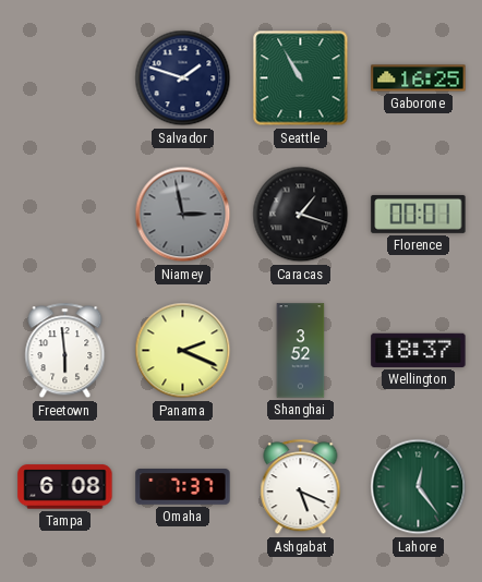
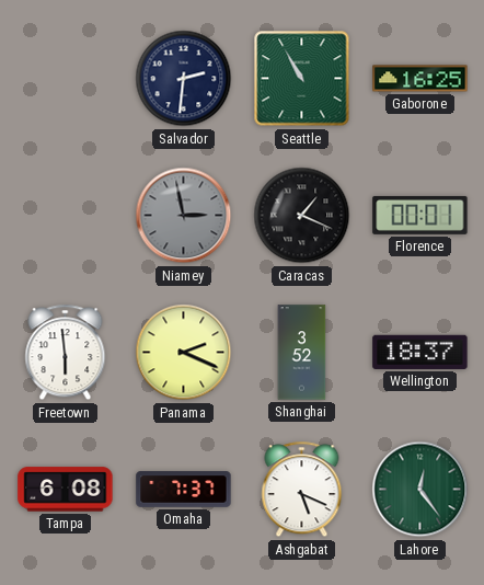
Salvador: 1:48 -> 2:31 (184, 79)
Caracas: 1:18 -> 1:19 (302, 216)
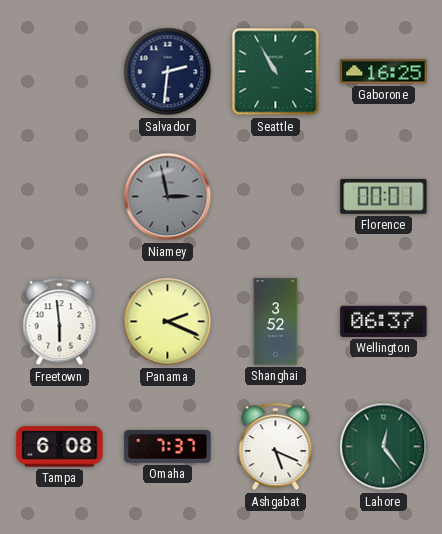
Caracas: 1:19 -> none (302, 216)
Wellington: 18:37 -> 06:37 (384, 321)
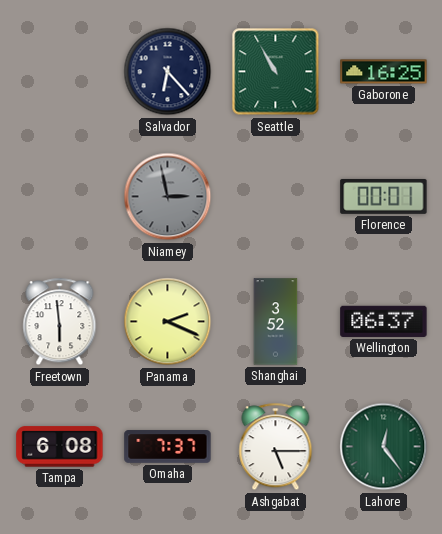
Salvador: 2:31 -> 6:23 (168, 72)
Ashgabat: 5:19 -> 5:15 (276, 447)
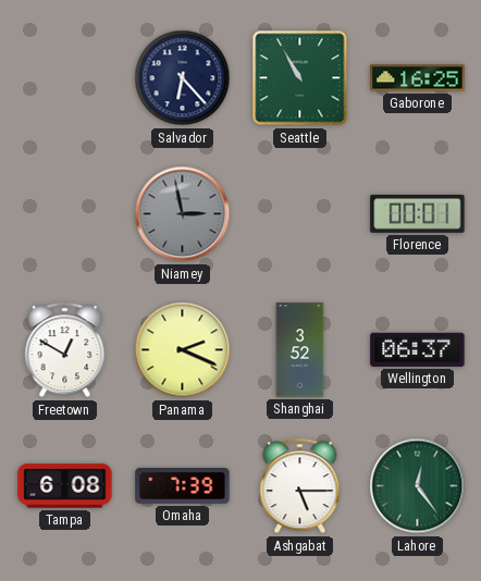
Freetown: 5:59 -> 12:50 (65, 350)
Omaha: 7:37 -> 7:39 (183, 486)
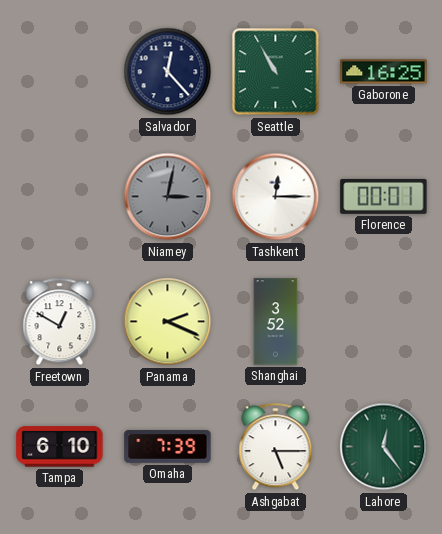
Salvador: 6:23 -> 12:23 (168, 72)
Niamey: 2:58 -> 3:02 (168, 197)
Tashkent: none -> 12:15 (276, 197)
Wellington: 06:37 -> none (418, 349)
Tampa: 6:08 -> 6:10 (60, 447)
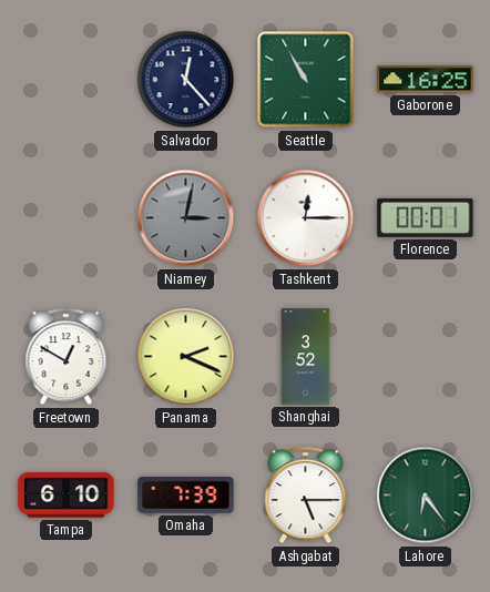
Lahore: 12:24 -> 6:24 (426, 496)
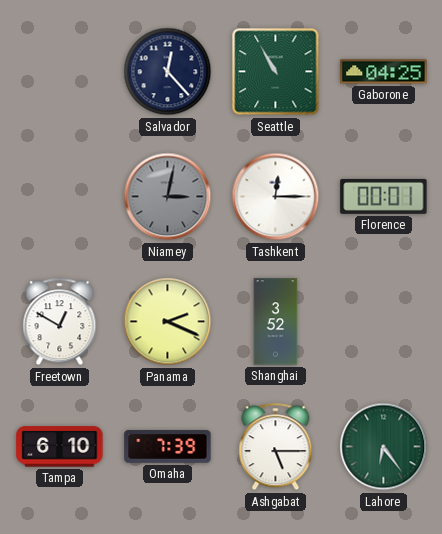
Gaborone: 16:25 -> 04:25 (384, 72)
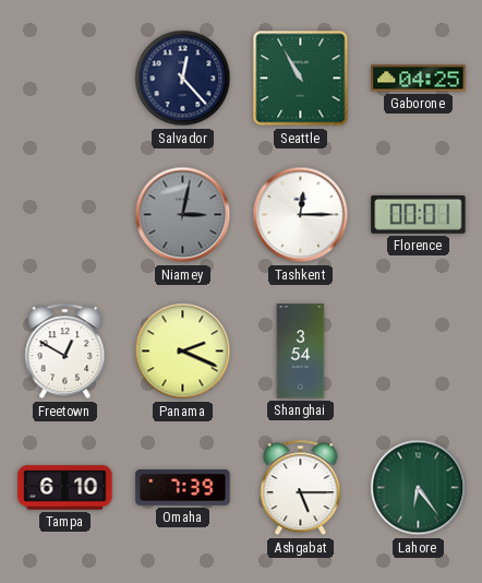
Shanghai: 3:52 -> 3:54 (301, 352)
